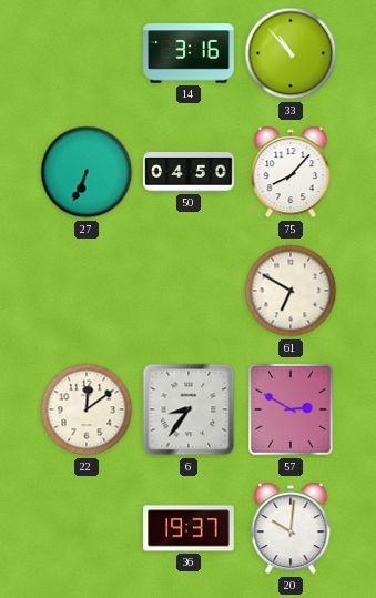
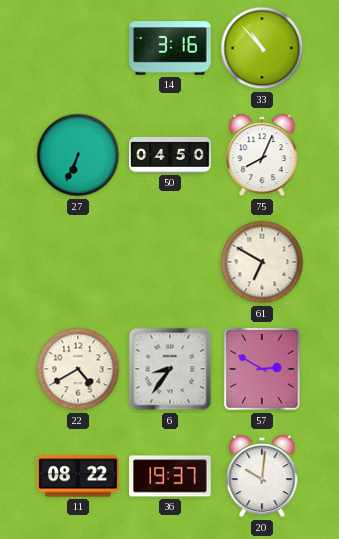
75: 8:07 -> 8:04 (262, 155)
22: 12:09 -> 4:40 (78, 369)
11: none -> 08:22 (78, 476)
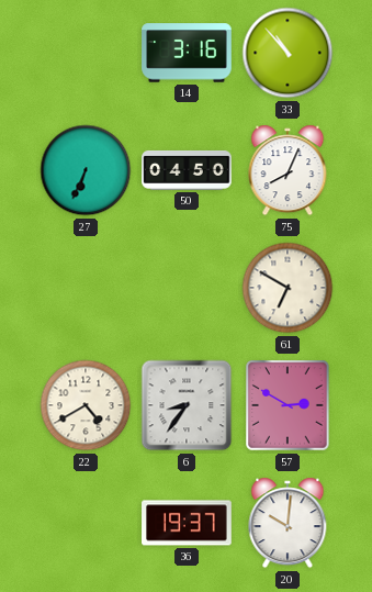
11: 08:22 -> none (78, 476)
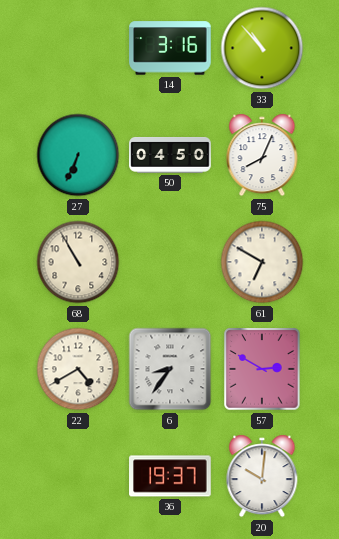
68: none -> 10:55 (78, 262)
